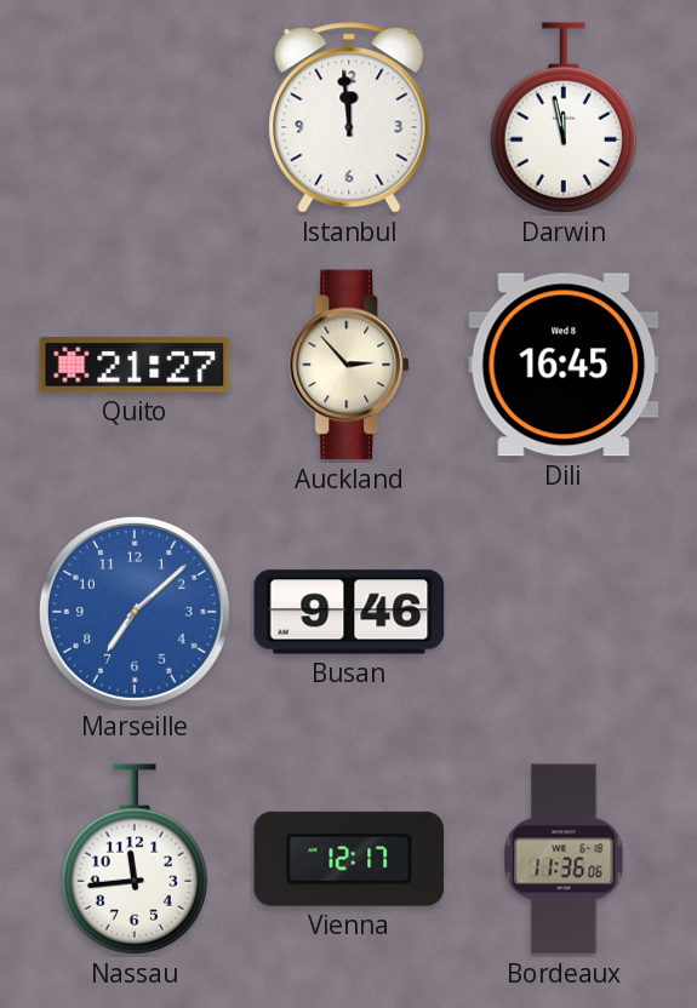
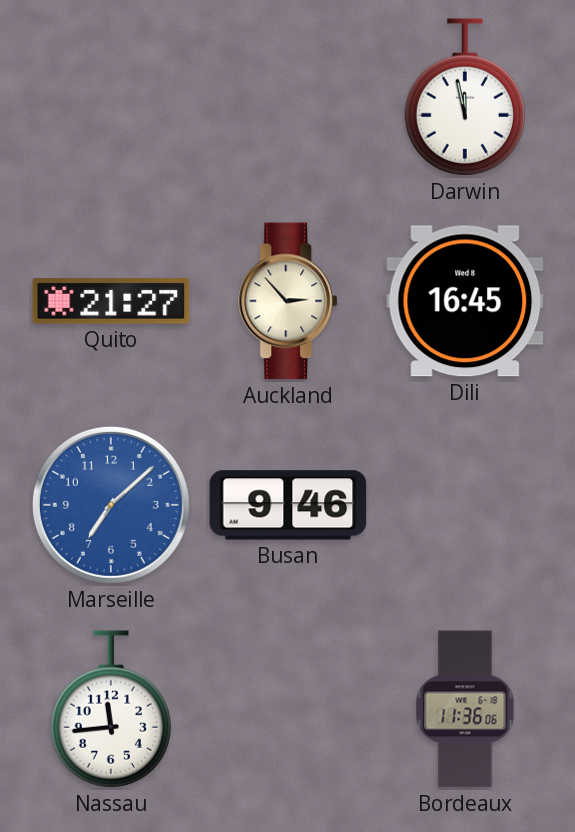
Istanbul: 11:59 -> none (349, 118)
Vienna: 12:17 -> none (349, 859)
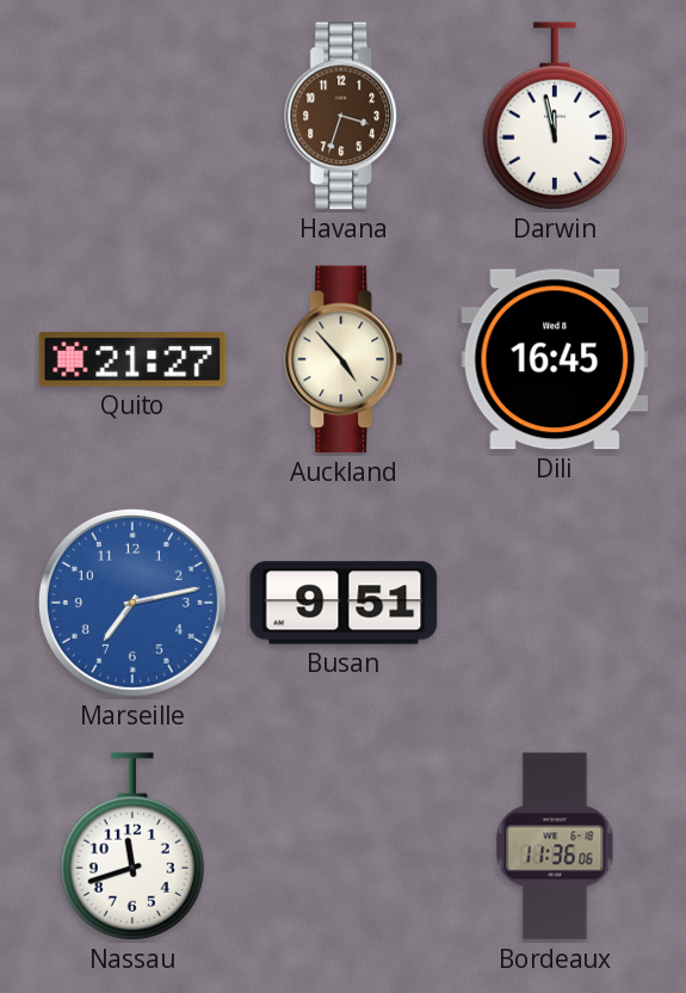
Havana: none -> 3:33 (345, 116)
Auckland: 2:53 -> 4:53 (345, 359)
Marseille: 7:08 -> 7:13 (132, 603)
Busan: 9:46 -> 9:51 (344, 603)
Nassau: 11:44 -> 11:42 (132, 846)
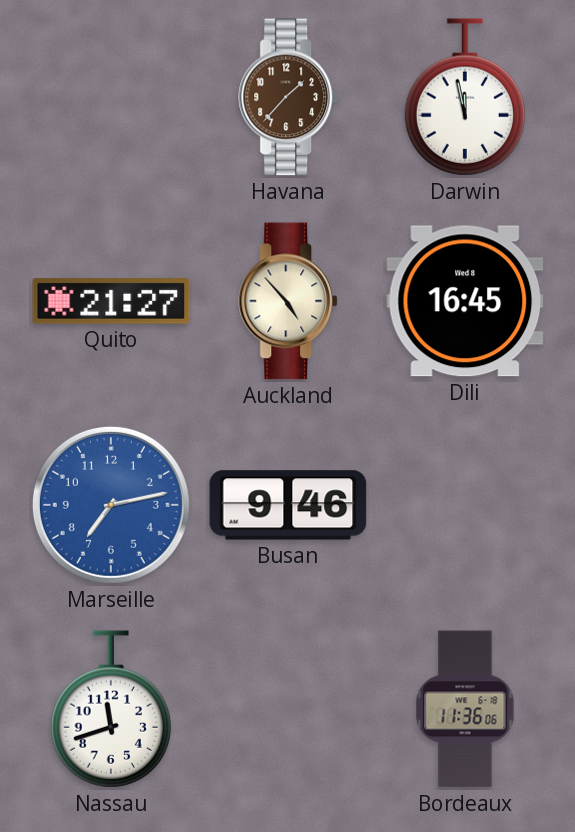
Havana: 3:33 -> 1:37 (289, 97)
Busan: 9:51 -> 9:46 (288, 505)
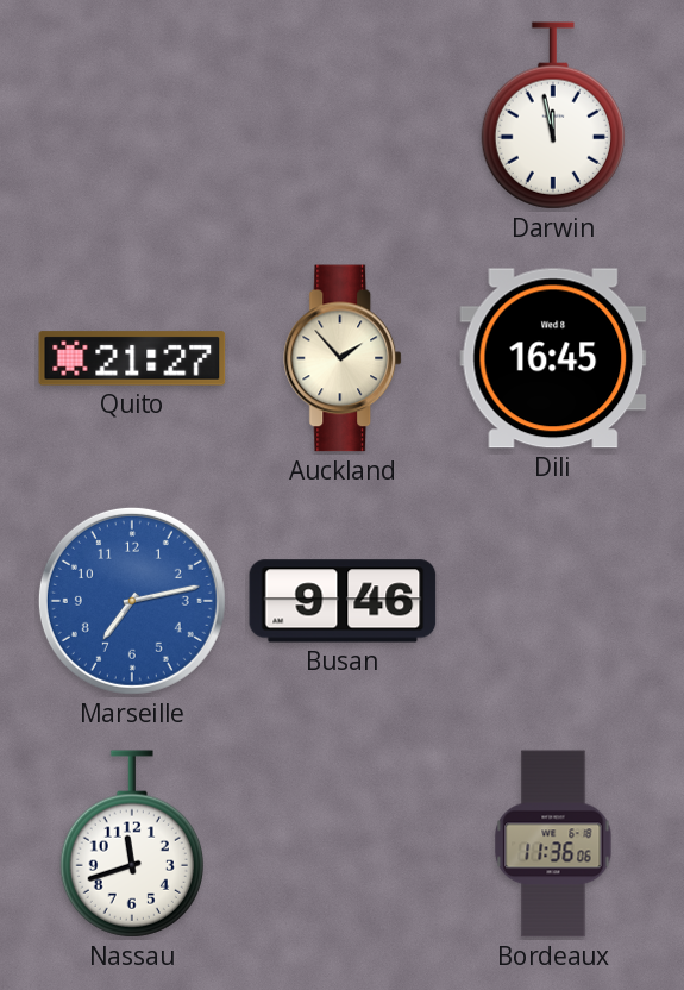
Havana: 1:37 -> none (289, 97)
Auckland: 4:53 -> 1:53 (344, 358)
